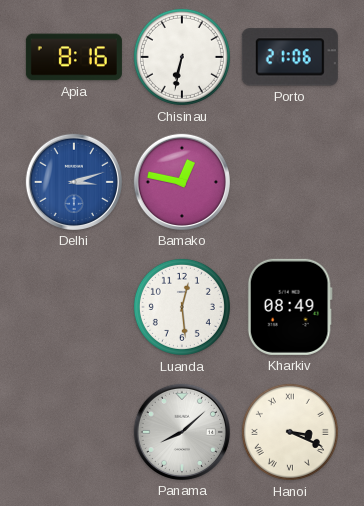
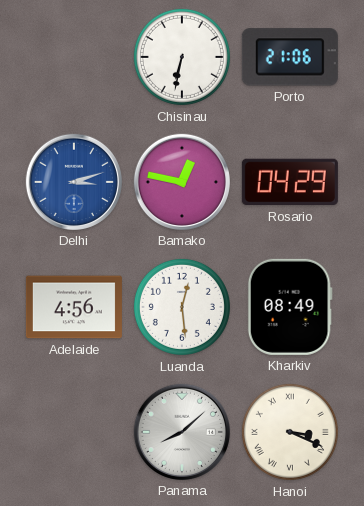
Apia: 8:16 -> none (74, 57)
Rosario: none -> 04:29 (290, 182)
Adelaide: none -> 4:56 (74, 307)
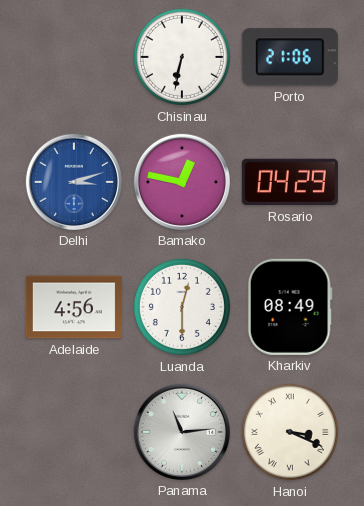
Luanda: 12:29 -> 12:30 (182, 307)
Panama: 8:08 -> 11:14 (182, 432)
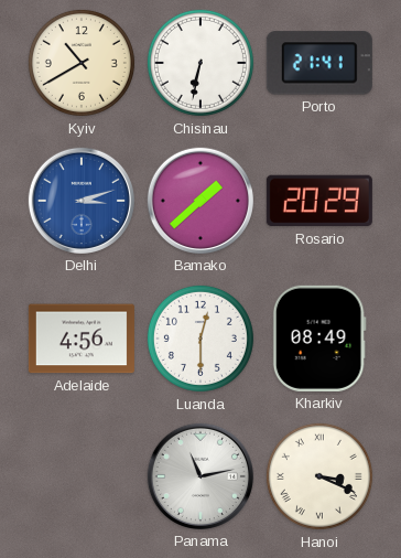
Kyiv: none -> 10:40 (82, 63)
Porto: 21:06 -> 21:41 (319, 63)
Bamako: 12:47 -> 1:38 (201, 201)
Rosario: 04:29 -> 20:29 (319, 201)
Panama: 11:14 -> 11:13 (201, 476)
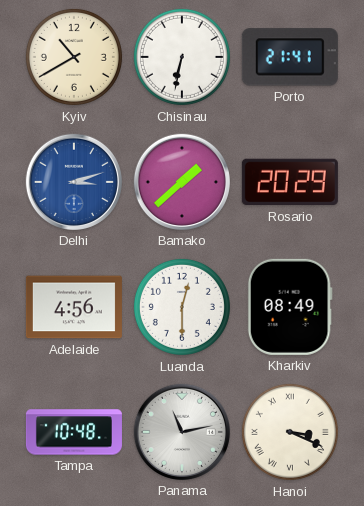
Tampa: none -> 10:48 (74, 432)
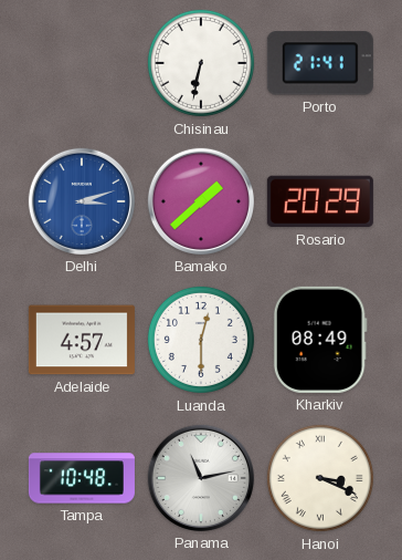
Kyiv: 10:40 -> none (74, 57)
Adelaide: 4:56 -> 4:57 (82, 340)
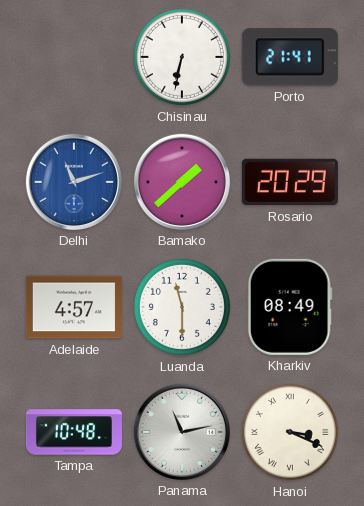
Delhi: 3:12 -> 11:12 (74, 182)
Luanda: 12:30 -> 11:30 (182, 307)
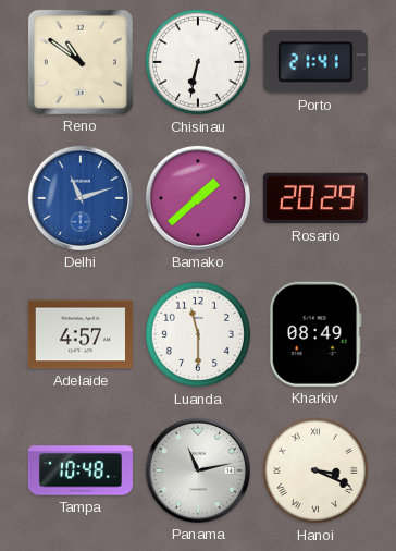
Reno: none -> 10:51 (81, 62)
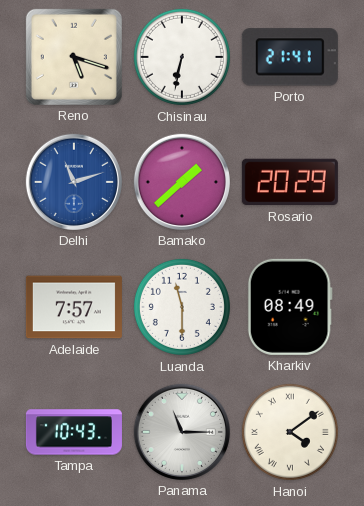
Reno: 10:51 -> 5:18 (74, 57)
Adelaide: 4:57 -> 7:57 (74, 307)
Tampa: 10:48 -> 10:43 (74, 432)
Panama: 11:13 -> 11:15 (182, 432)
Hanoi: 3:19 -> 4:09 (290, 432)
